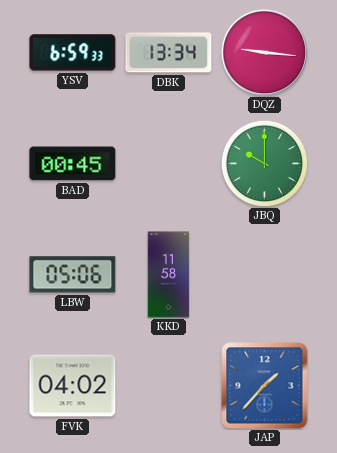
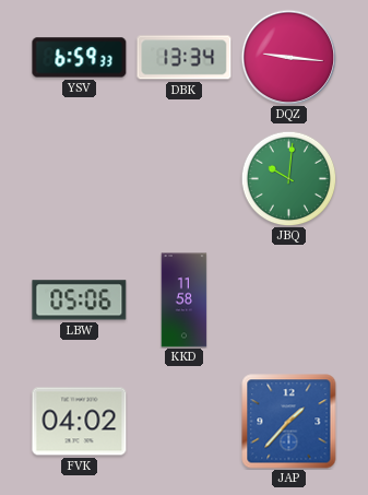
BAD: 00:45 -> none (73, 164)
JBQ: 10:00 -> 10:01 (288, 178)
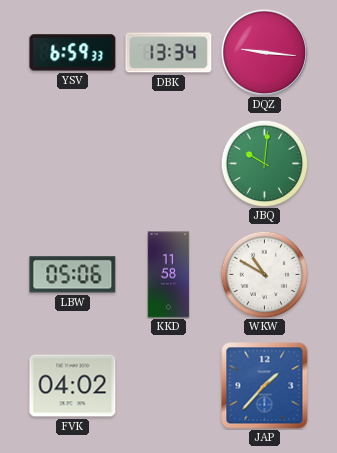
WKW: none -> 10:50 (264, 274)
